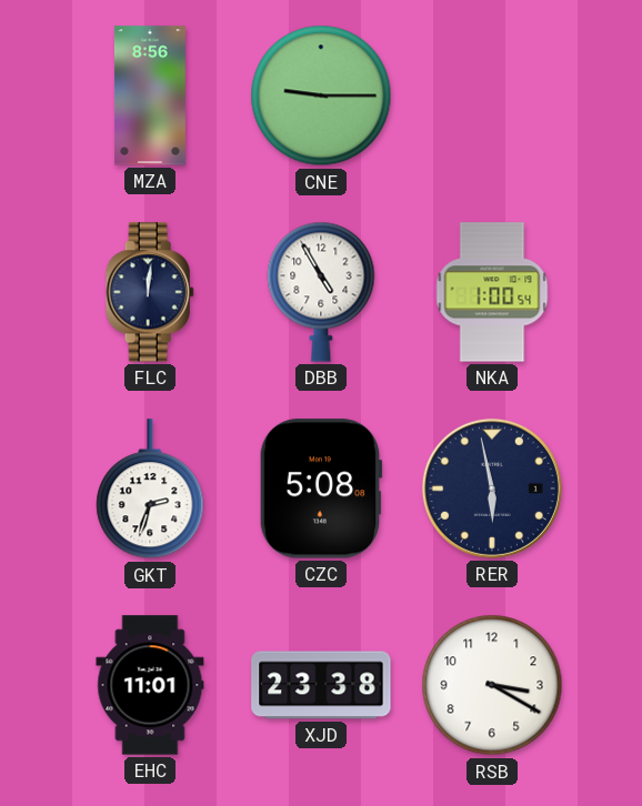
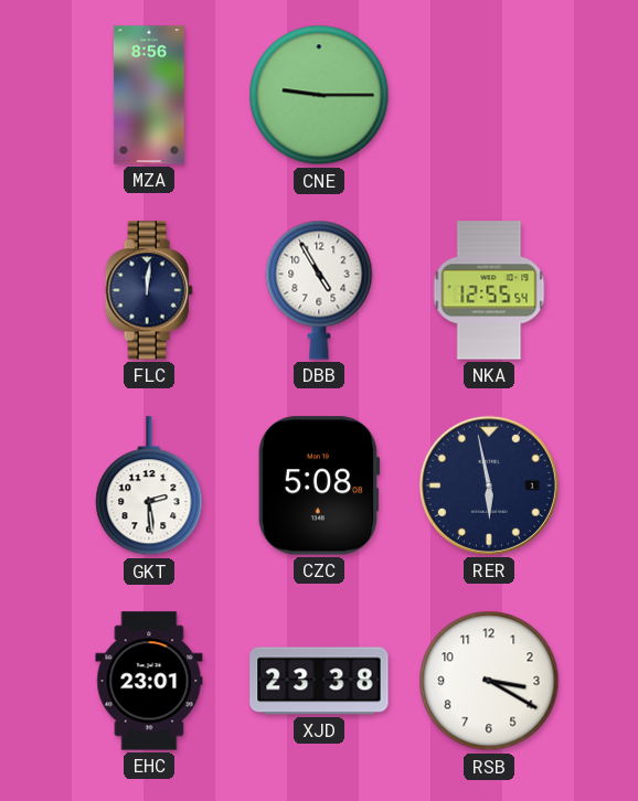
NKA: 1:00 -> 12:55 (489, 290)
GKT: 2:33 -> 2:29 (149, 487)
EHC: 11:01 -> 23:01 (149, 681)
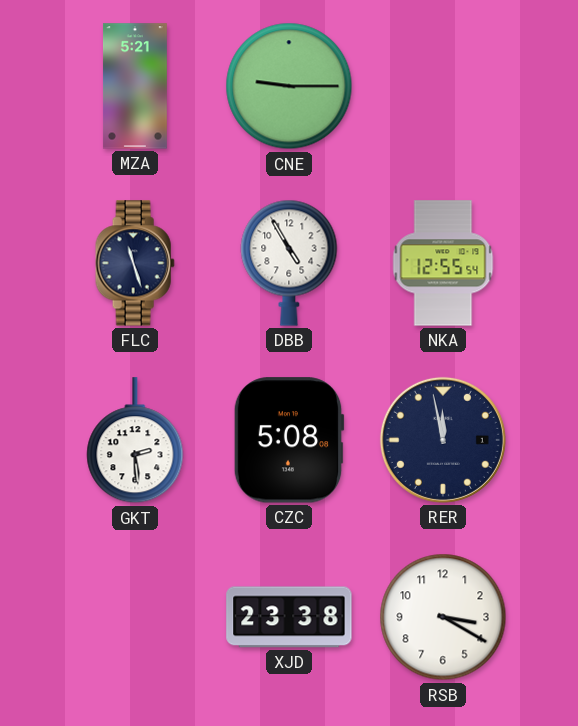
MZA: 8:56 -> 5:21 (135, 86)
FLC: 12:01 -> 11:27 (135, 263)
RER: 5:58 -> 11:58 (443, 440)
EHC: 23:01 -> none (149, 681)
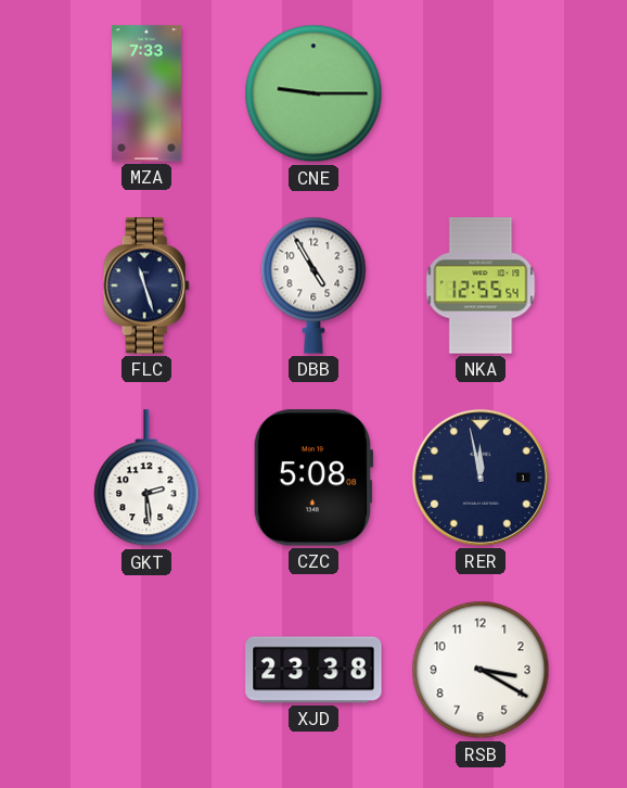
MZA: 5:21 -> 7:33 (146, 93)
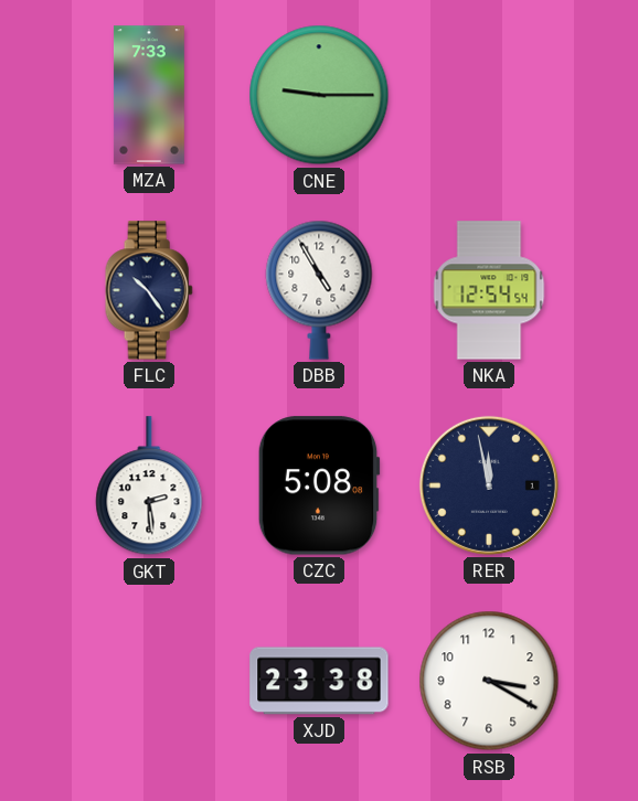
FLC: 11:27 -> 10:24 (149, 290)
NKA: 12:55 -> 12:54 (489, 290)
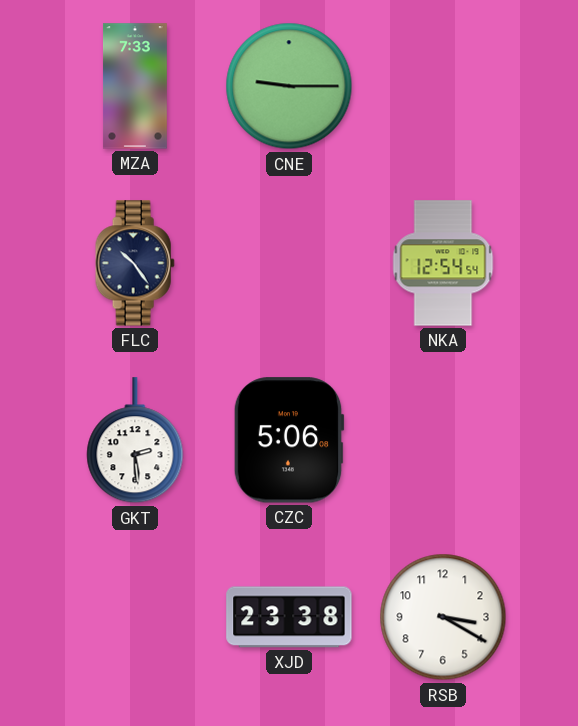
DBB: 4:55 -> none (319, 290)
CZC: 5:08 -> 5:06 (289, 440)
RER: 11:58 -> none (489, 485)
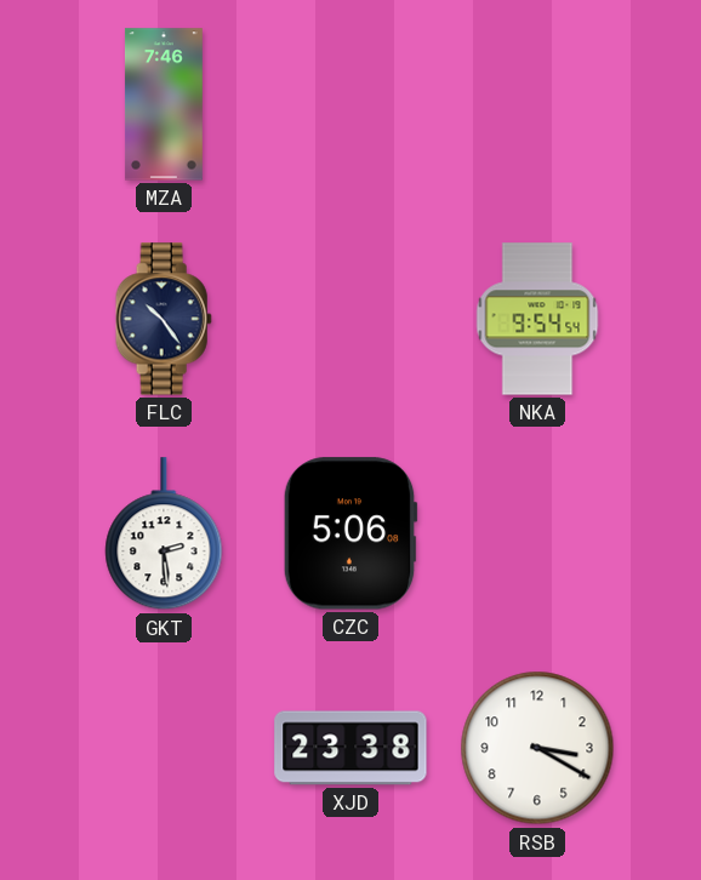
MZA: 7:33 -> 7:46 (164, 104)
CNE: 9:15 -> none (289, 86)
NKA: 12:54 -> 9:54 (537, 319)
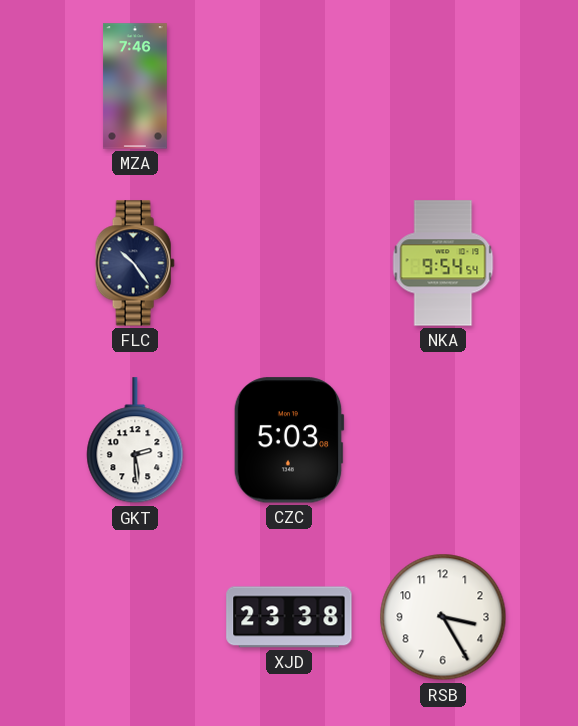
CZC: 5:06 -> 5:03 (289, 440)
RSB: 3:20 -> 3:25 (443, 617)
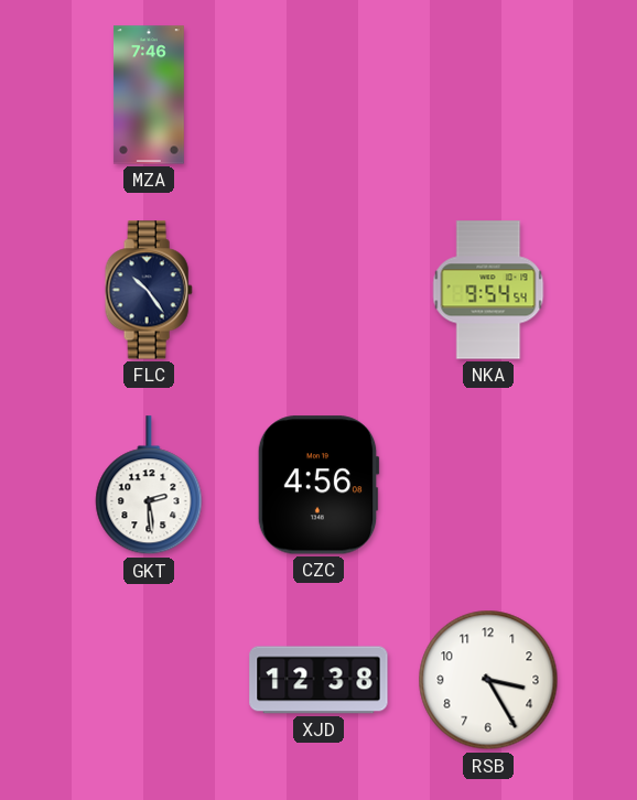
CZC: 5:03 -> 4:56 (318, 485)
XJD: 23:38 -> 12:38 (318, 680)
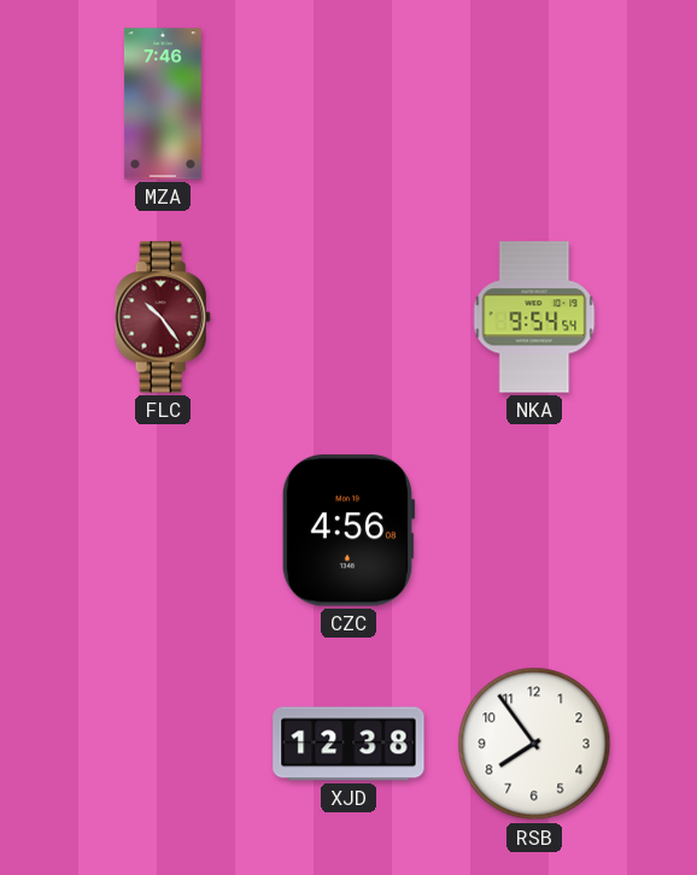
FLC dial: navy -> burgundy (163, 317)
GKT: 2:29 -> none (149, 486)
RSB: 3:25 -> 7:54 (534, 744)
